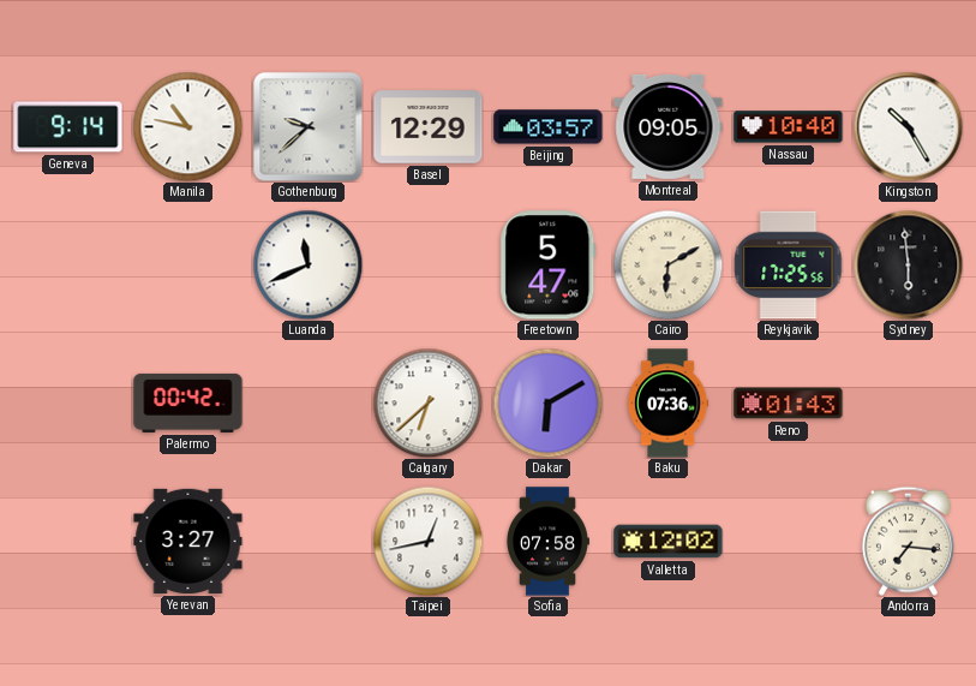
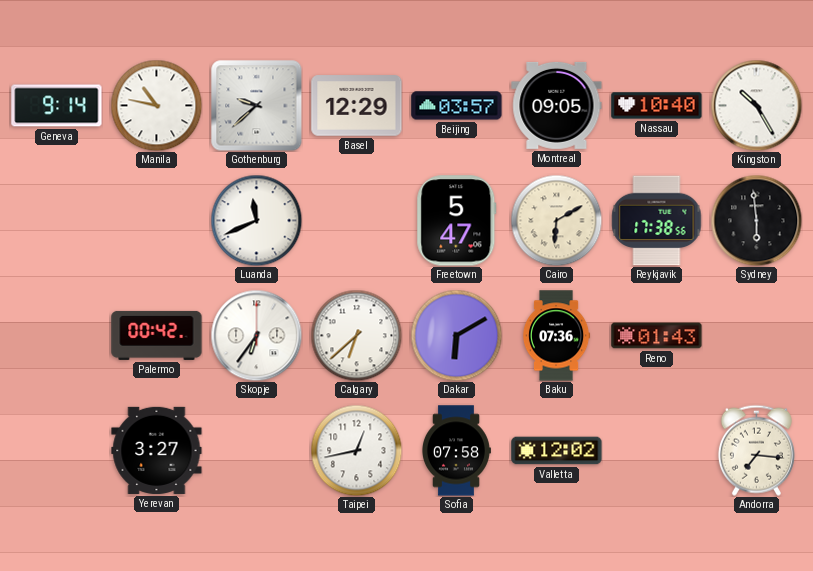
Reykjavik: 17:25 -> 17:38 (657, 221)
Skopje: none -> 6:36 (256, 335)
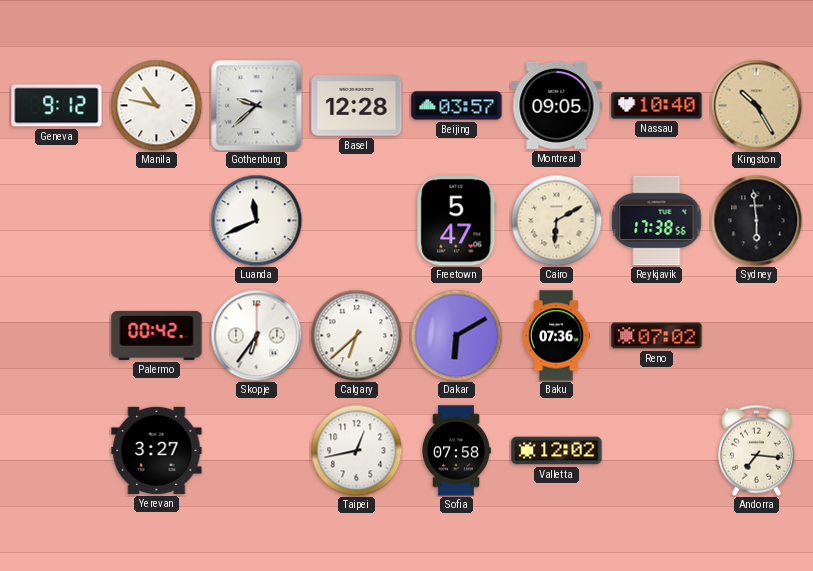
Geneva: 9:14 -> 9:12 (57, 106)
Basel: 12:29 -> 12:28 (357, 106)
Kingston dial: white -> champagne (756, 105)
Reno: 01:43 -> 07:02 (657, 336)
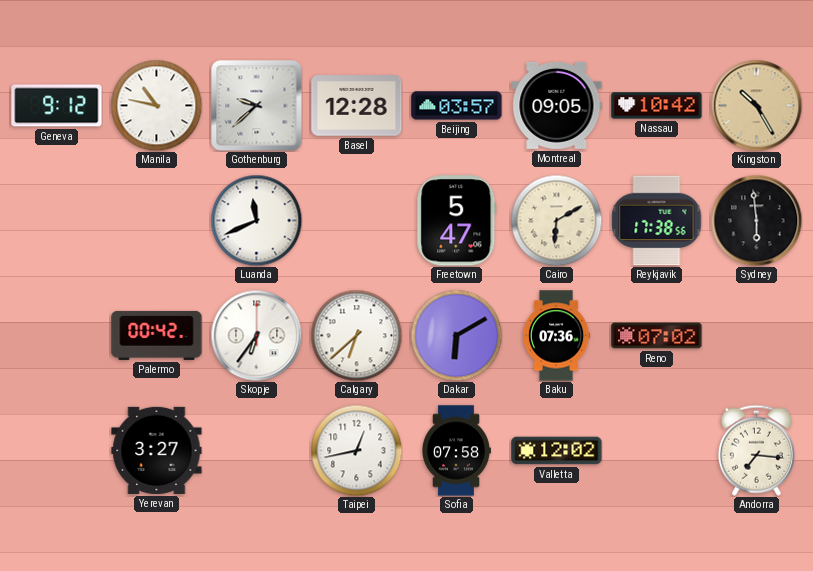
Nassau: 10:40 -> 10:42 (657, 106)
